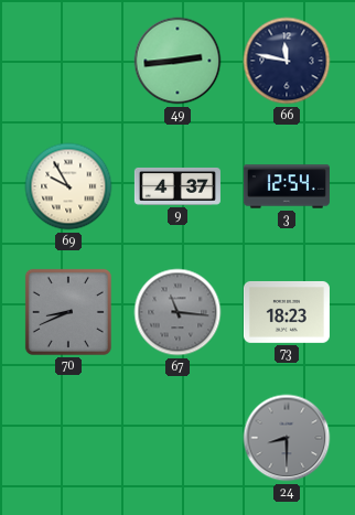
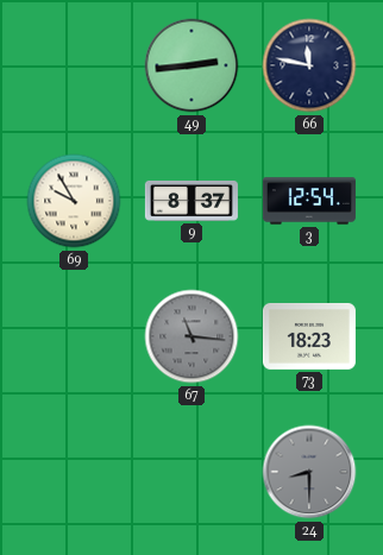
9: 4:37 -> 8:37 (191, 201)
70: 8:41 -> none (68, 312)
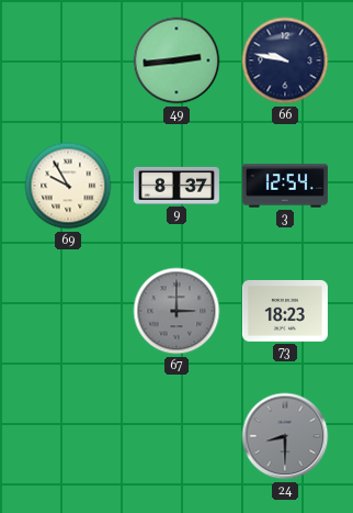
66: 11:47 -> 9:47 (285, 60)
67: 11:16 -> 3:00 (176, 311)
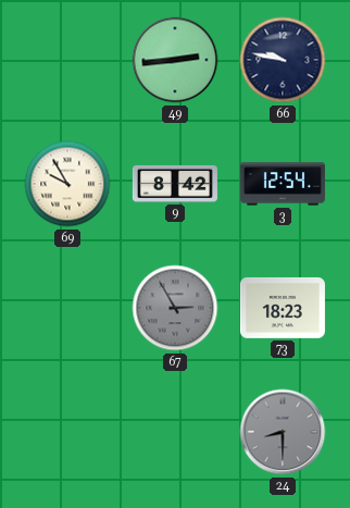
9: 8:37 -> 8:42 (175, 184)
67: 3:00 -> 2:55 (175, 308)
